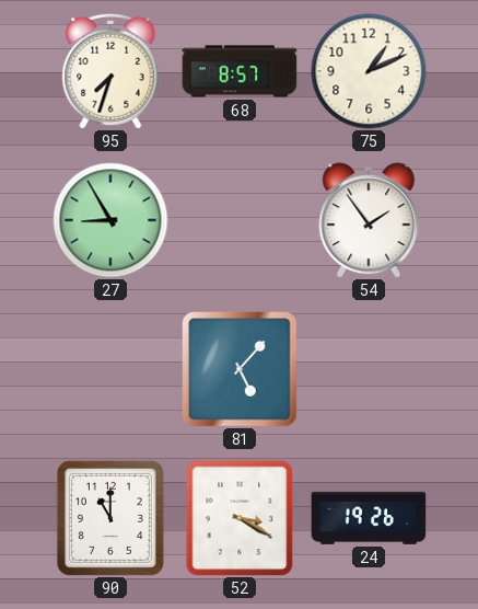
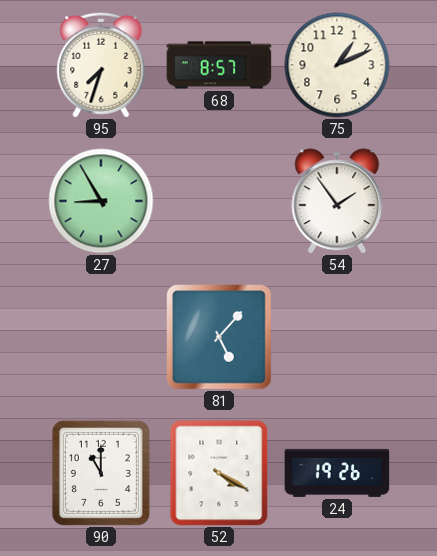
52: 3:20 -> 4:20 (219, 473)
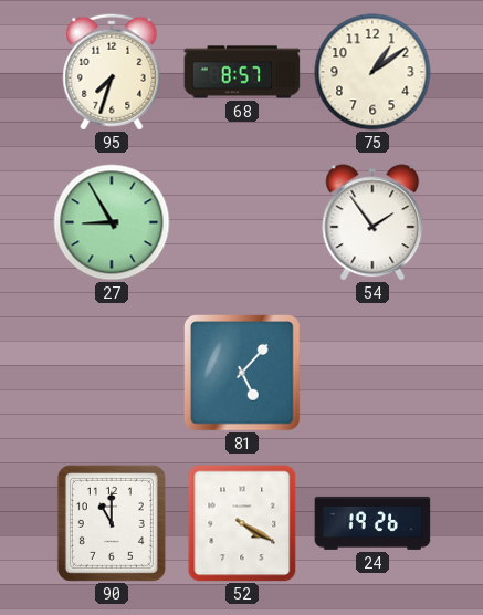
75: 1:11 -> 1:09 (372, 72)
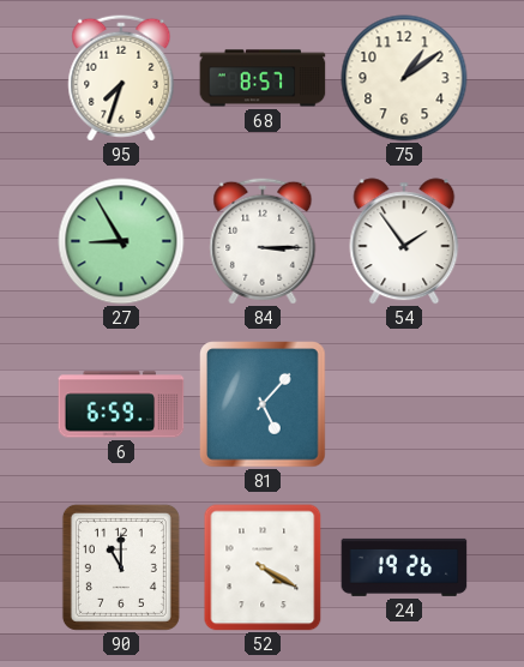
84: none -> 3:15 (263, 241)
6: none -> 6:59 (121, 404)
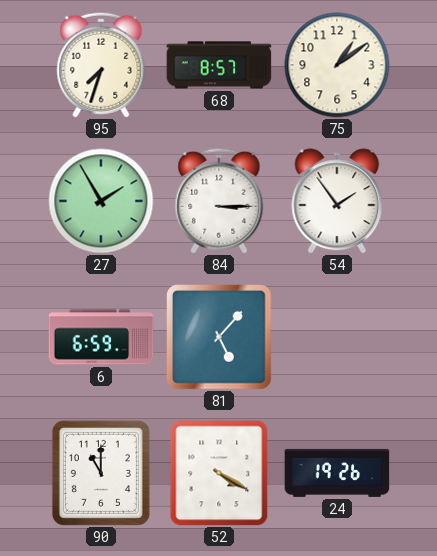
27: 8:55 -> 1:55 (101, 201)
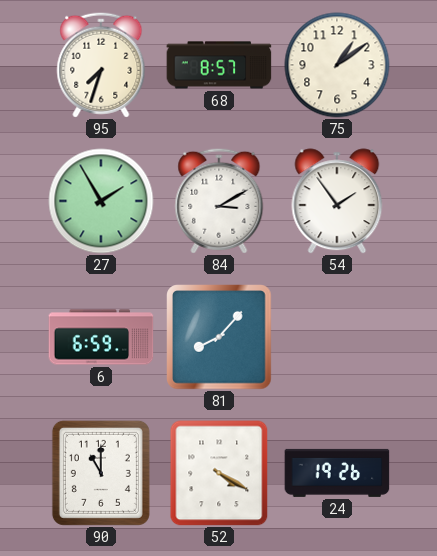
84: 3:15 -> 3:10 (219, 201)
81: 5:07 -> 8:07 (219, 337)
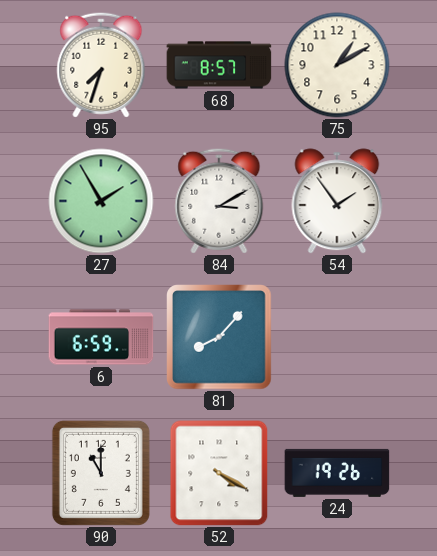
75: 1:09 -> 1:10 (337, 65)
